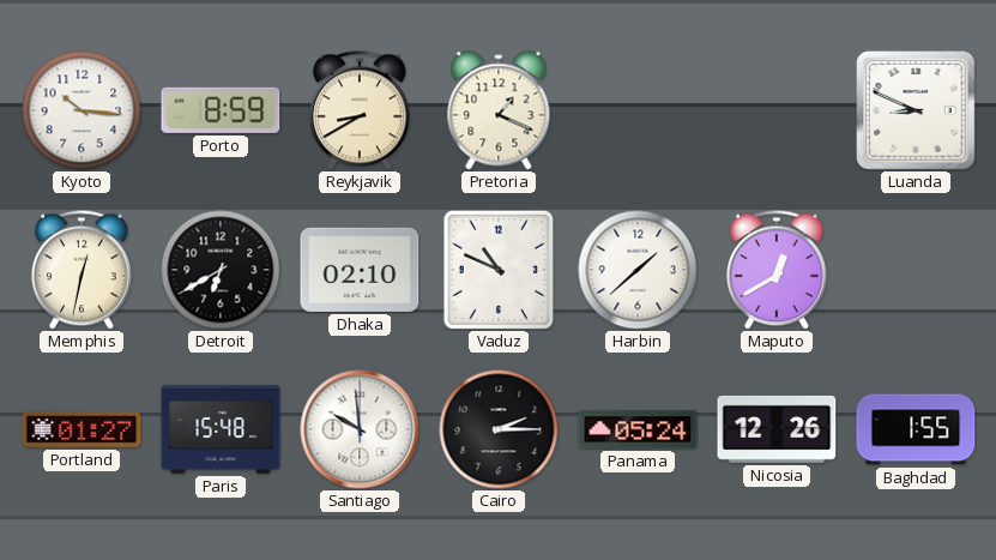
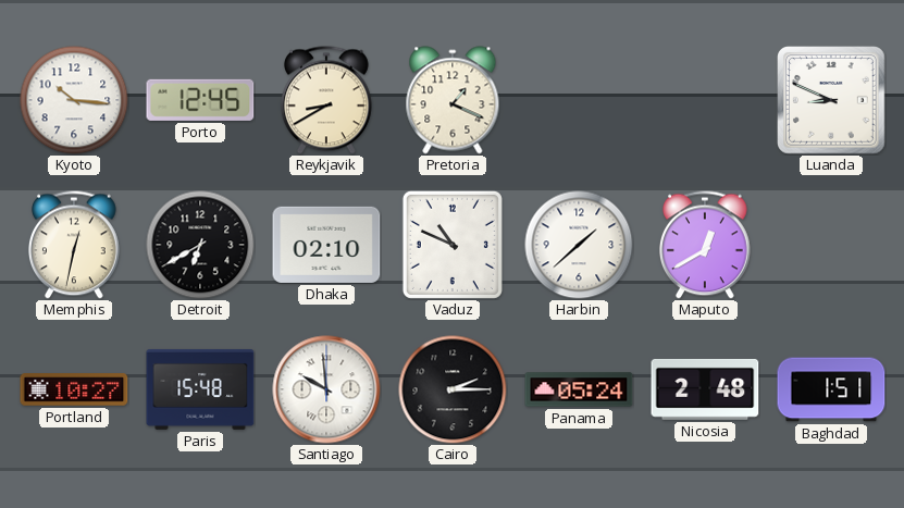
Porto: 8:59 -> 12:45 (200, 100)
Portland: 01:27 -> 10:27 (74, 389)
Nicosia: 12:26 -> 2:48 (705, 389)
Baghdad: 1:55 -> 1:51 (831, 389)
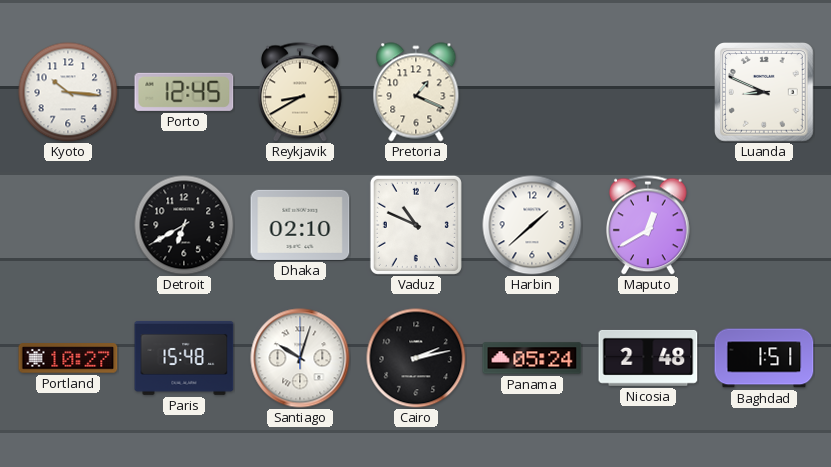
Memphis: 12:32 -> none (75, 245)
Santiago: 9:59 -> 10:03 (300, 358)
Cairo: 2:15 -> 2:13 (416, 358)
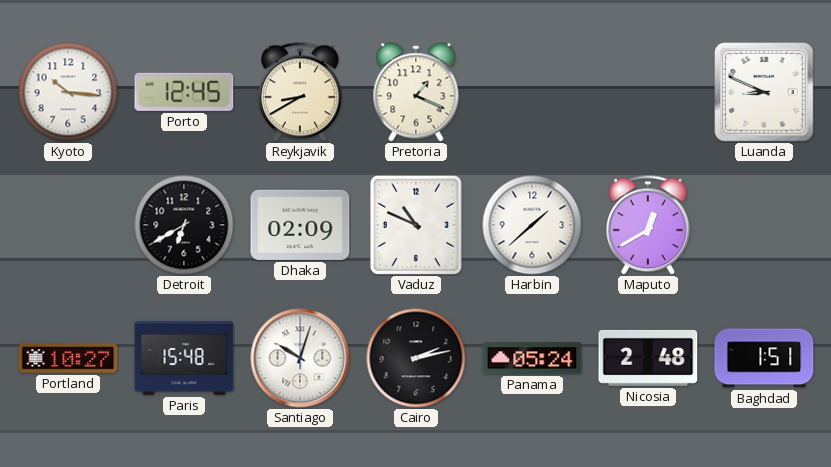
Dhaka: 02:10 -> 02:09 (300, 225)
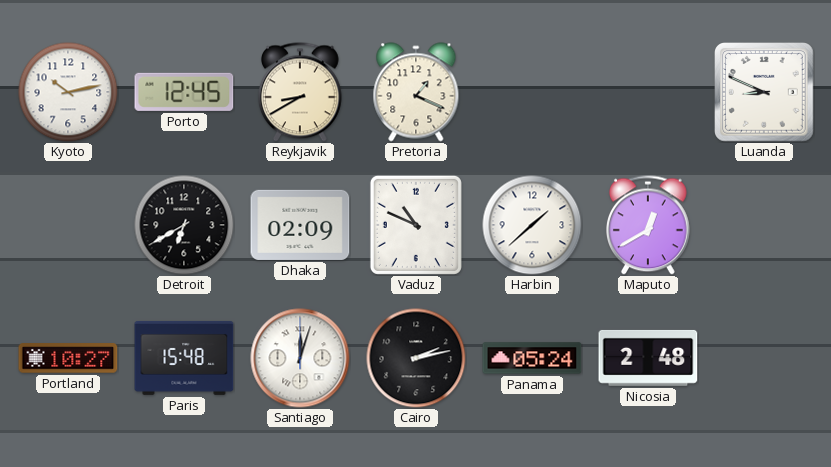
Kyoto: 10:16 -> 10:13 (68, 92)
Santiago: 10:03 -> 12:03 (300, 358)
Baghdad: 1:51 -> none (764, 358)
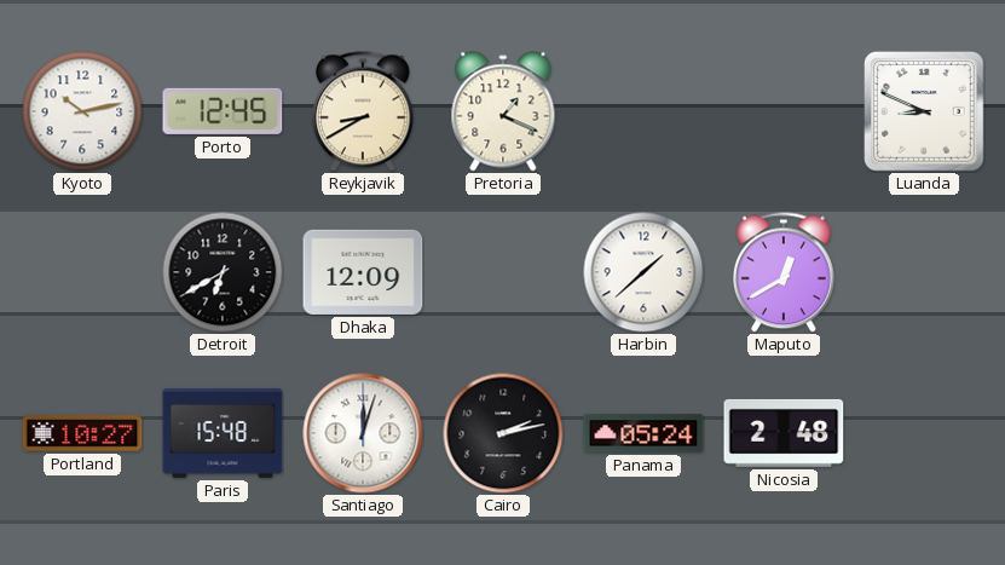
Dhaka: 02:09 -> 12:09 (363, 272)
Vaduz: 10:49 -> none (416, 225)
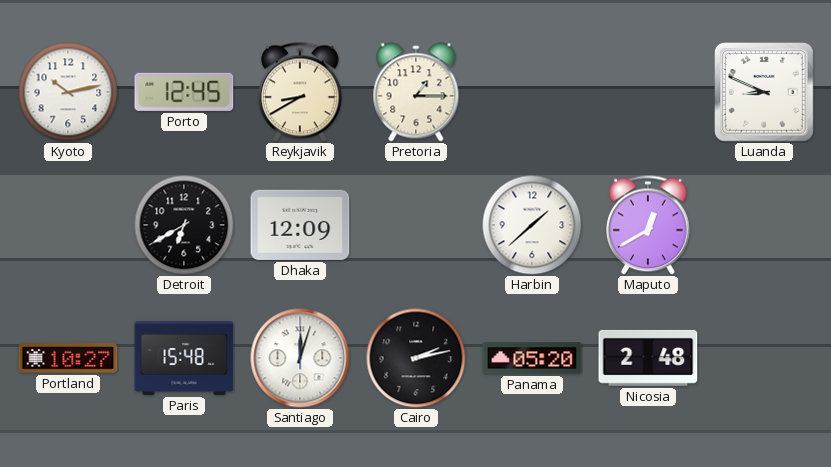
Pretoria: 1:19 -> 1:15 (416, 92)
Panama: 05:24 -> 05:20 (532, 358)
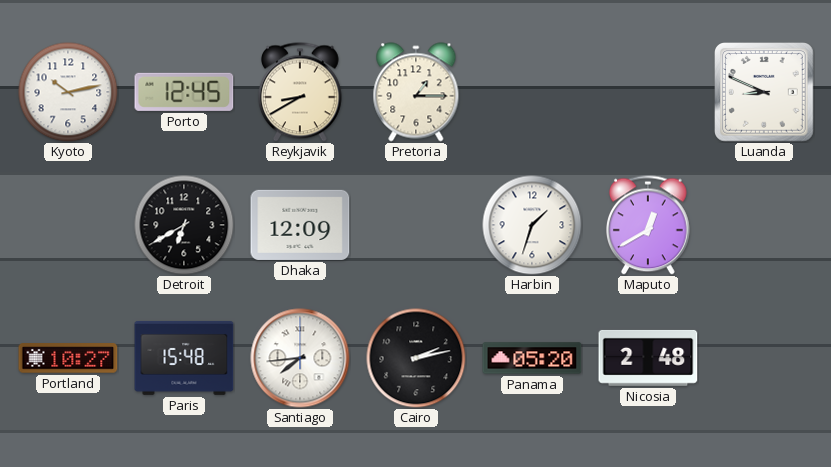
Harbin: 1:38 -> 1:33 (532, 225)
Santiago: 12:03 -> 7:44 (300, 358)
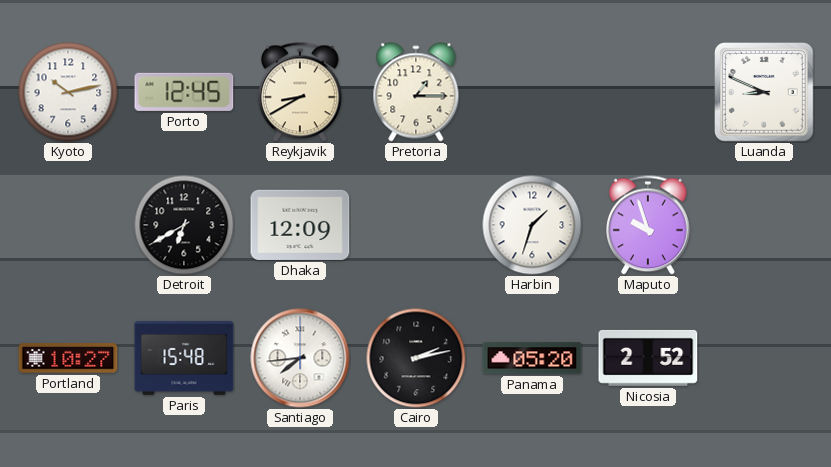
Maputo: 12:40 -> 9:57 (649, 225)
Nicosia: 2:48 -> 2:52 (648, 358)
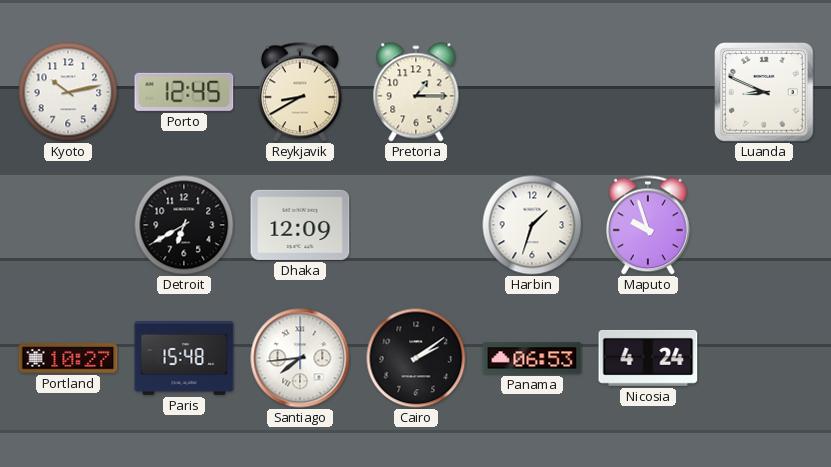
Cairo: 2:13 -> 2:09 (416, 358)
Panama: 05:20 -> 06:53 (532, 358)
Nicosia: 2:52 -> 4:24 (648, 358)
